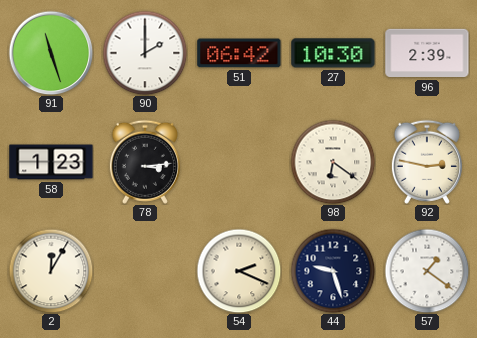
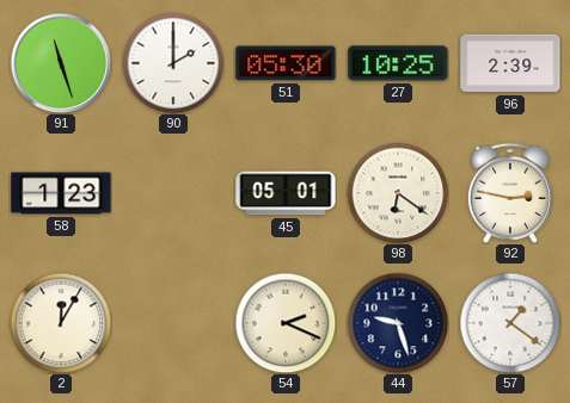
51: 06:42 -> 05:30 (286, 63)
27: 10:30 -> 10:25 (398, 63)
78: 3:14 -> none (145, 162)
45: none -> 05:01 (286, 193)
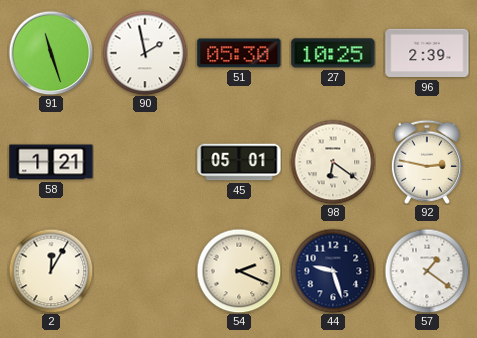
90: 2:00 -> 1:58 (145, 53)
58: 1:23 -> 1:21 (51, 162)
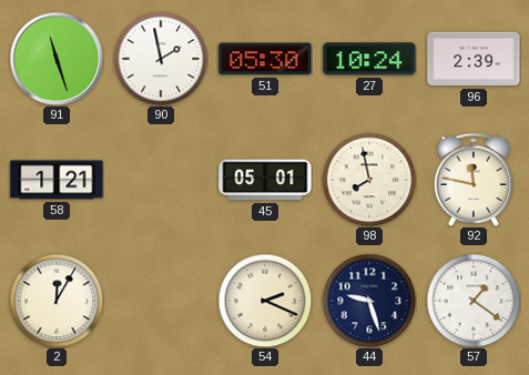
27: 10:25 -> 10:24 (369, 59)
98: 6:21 -> 7:58 (369, 180)
92: 2:47 -> 11:47 (474, 180)
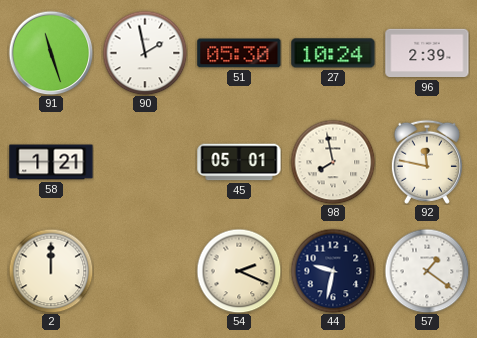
2: 12:05 -> 12:00 (51, 271)
44: 9:27 -> 9:32 (333, 271)
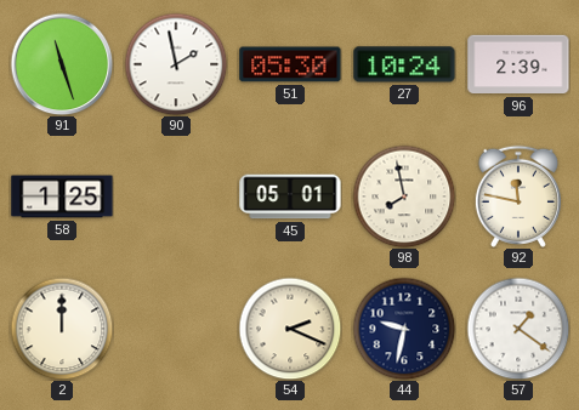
58: 1:21 -> 1:25 (62, 197)
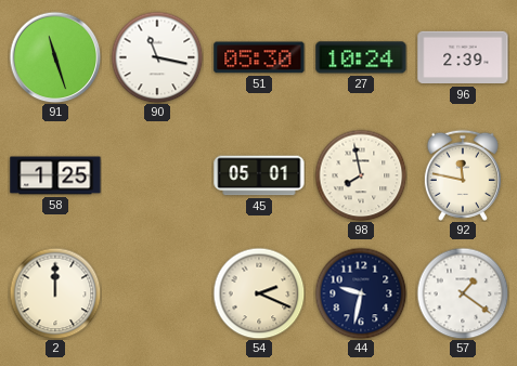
90: 1:58 -> 11:17 (157, 57)
